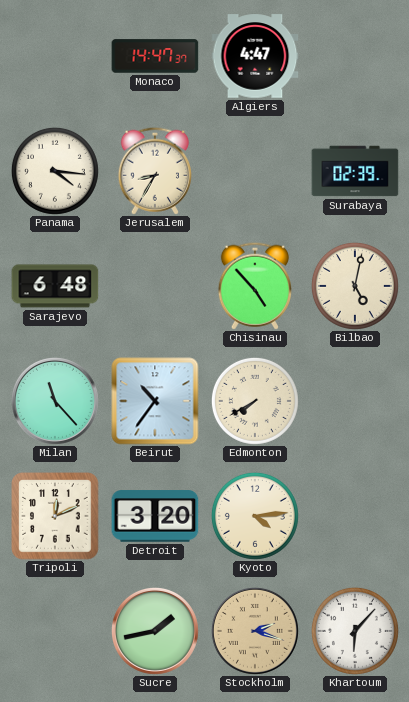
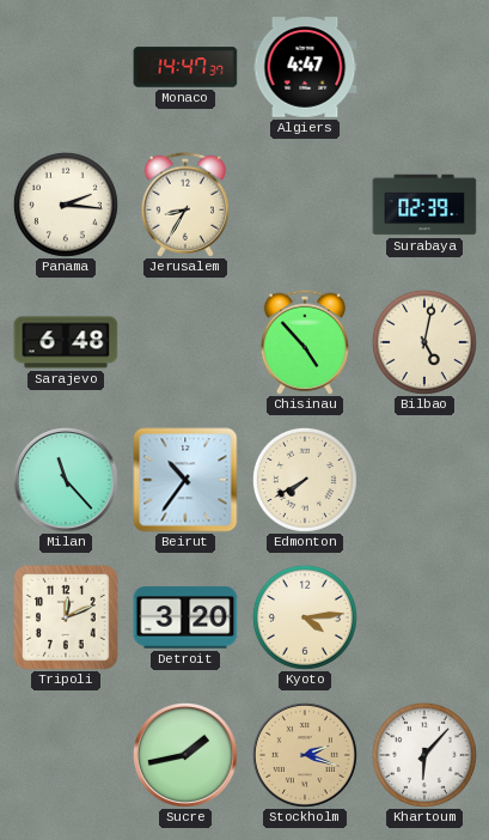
Panama: 4:16 -> 2:16 (66, 205)
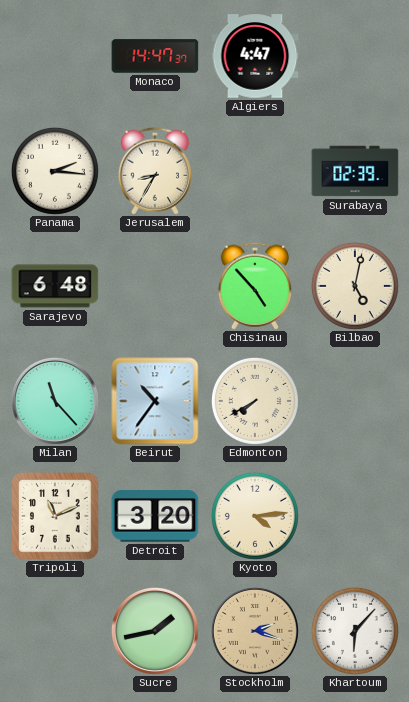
Tripoli: 12:11 -> 11:11 (55, 516)
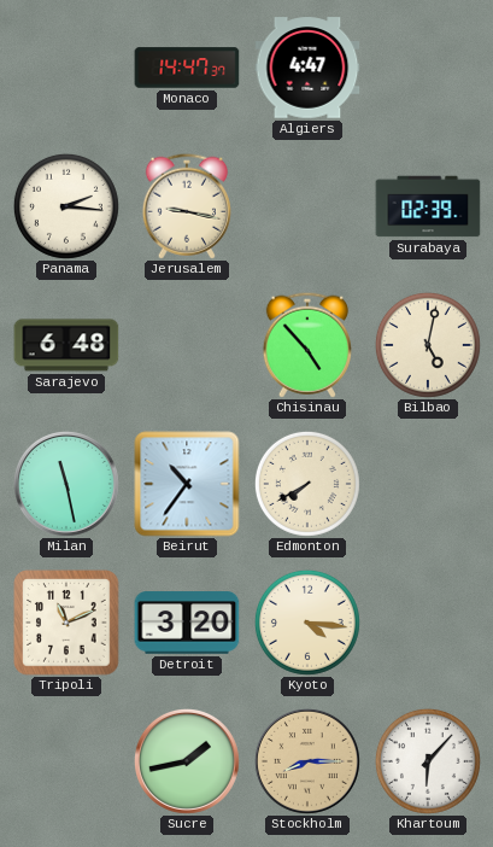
Jerusalem: 8:35 -> 9:17 (187, 206)
Milan: 11:23 -> 11:28 (66, 484)
Kyoto: 4:14 -> 4:16 (307, 623)
Stockholm: 2:18 -> 8:15 (307, 761)
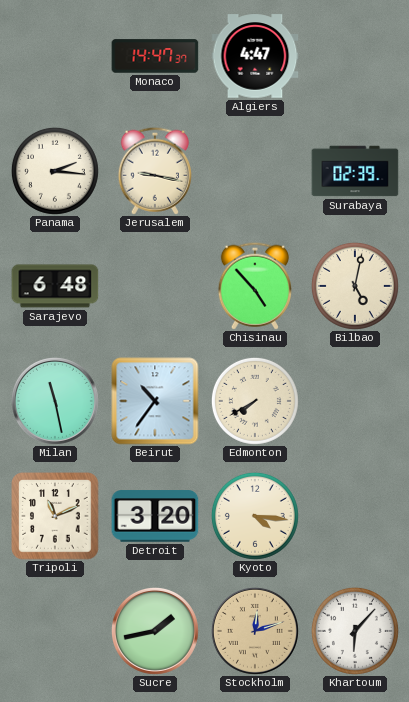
Stockholm: 8:15 -> 12:12 (255, 631)
